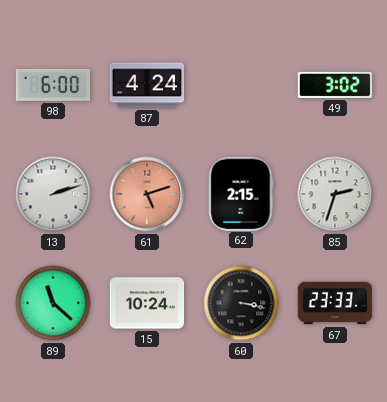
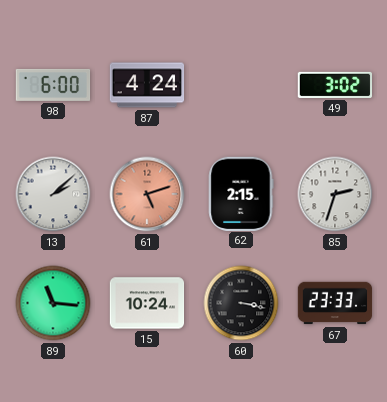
13: 2:12 -> 2:08 (53, 194)
89: 11:22 -> 11:16 (53, 303)
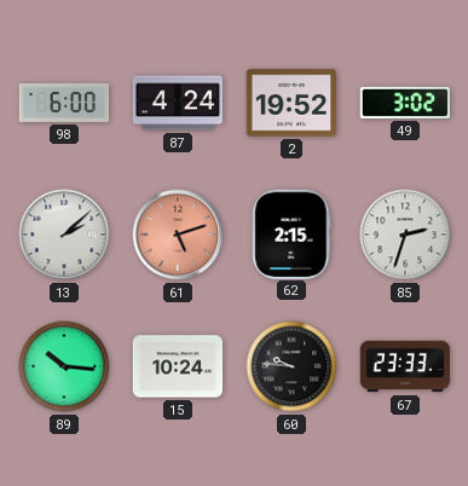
2: none -> 19:52 (291, 103)
89: 11:16 -> 10:16 (64, 366)
60: 3:17 -> 9:46 (291, 366)
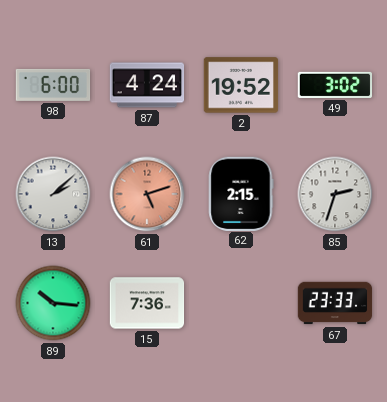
15: 10:24 -> 7:36 (147, 303)
60: 9:46 -> none (291, 366)
